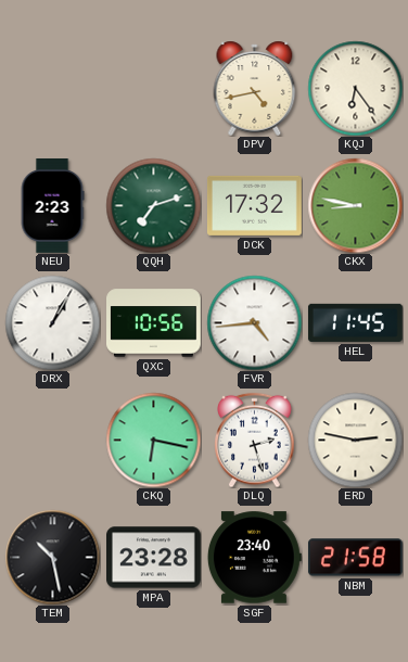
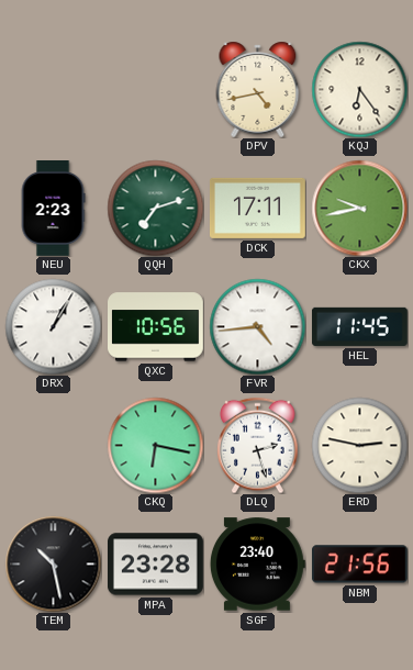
DCK: 17:32 -> 17:11 (257, 208)
CKX: 8:47 -> 9:43 (359, 208)
NBM: 21:58 -> 21:56 (359, 565)
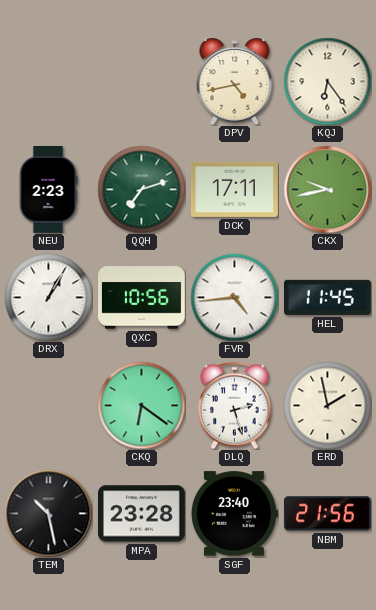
CKQ: 6:17 -> 6:21 (141, 405)
ERD: 2:47 -> 1:58 (327, 405)
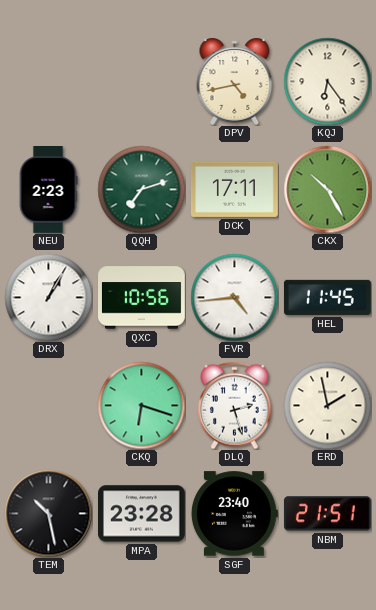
CKX: 9:43 -> 10:25 (327, 189)
CKQ: 6:21 -> 6:18 (141, 405)
NBM: 21:56 -> 21:51 (327, 514)
